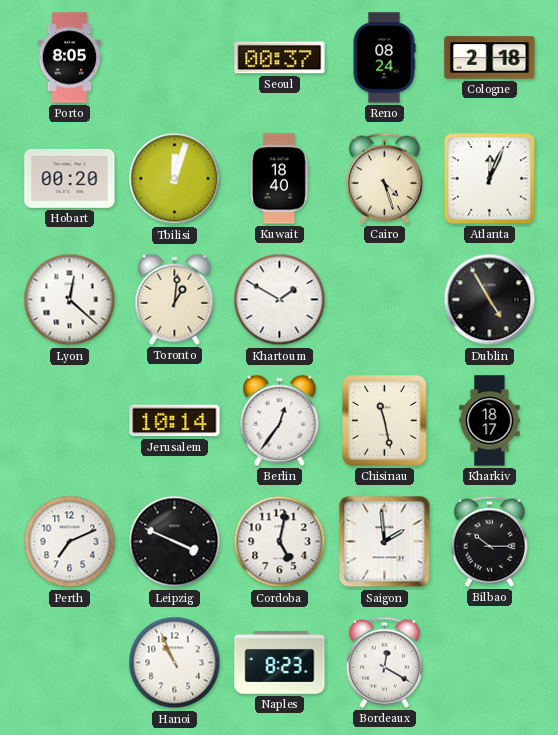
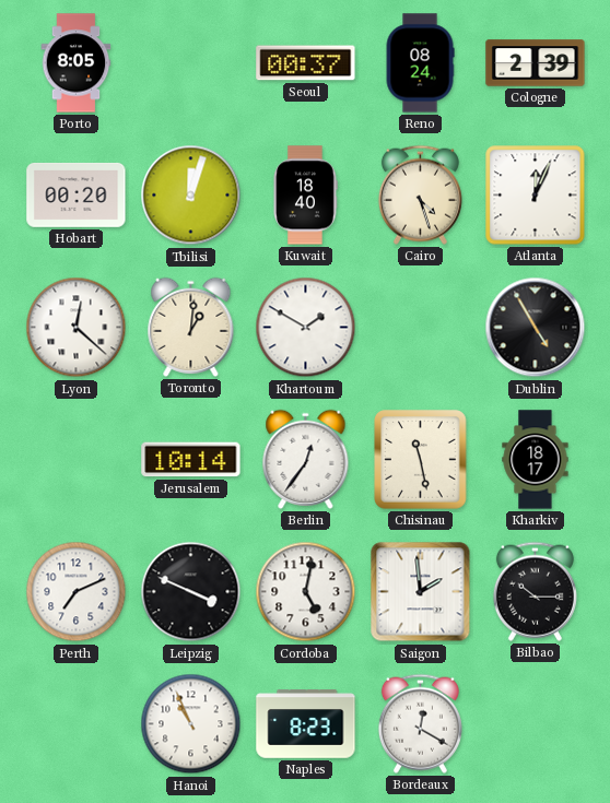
Cologne: 2:18 -> 2:39 (536, 63)
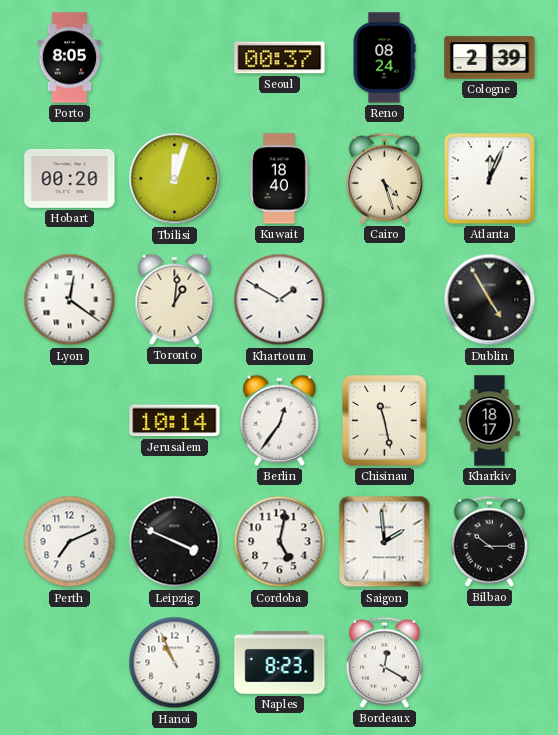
Lyon: 12:22 -> 12:21 (70, 300)
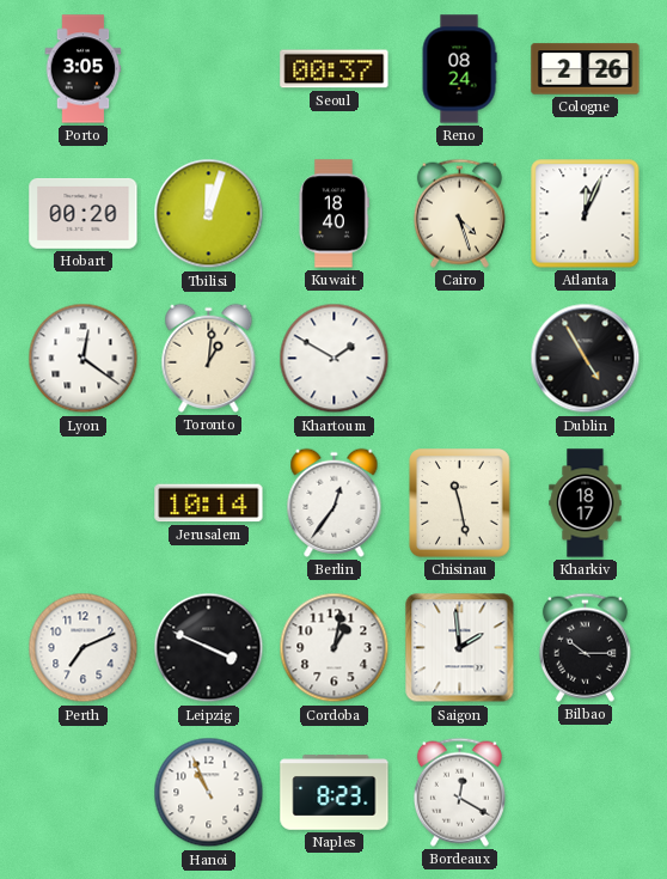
Porto: 8:05 -> 3:05 (84, 69)
Cologne: 2:39 -> 2:26 (586, 69)
Cordoba: 5:02 -> 1:02 (335, 648)
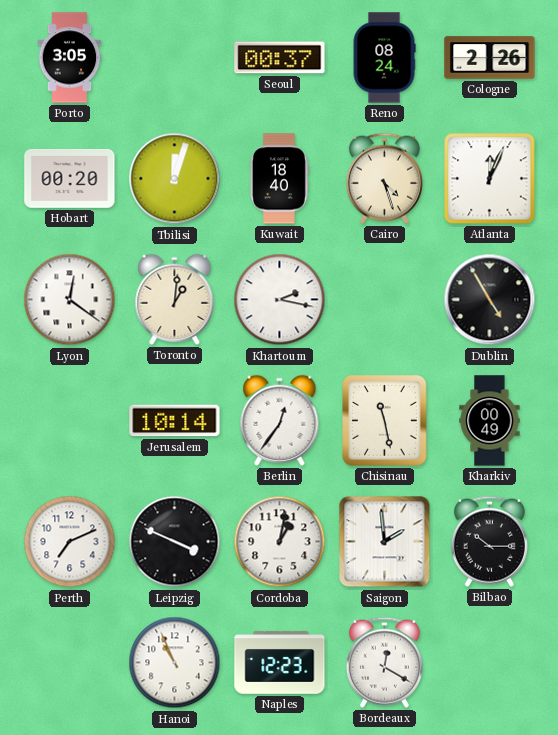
Khartoum: 1:50 -> 2:17 (280, 300)
Kharkiv: 18:17 -> 00:49 (490, 421)
Naples: 8:23 -> 12:23 (280, 663)
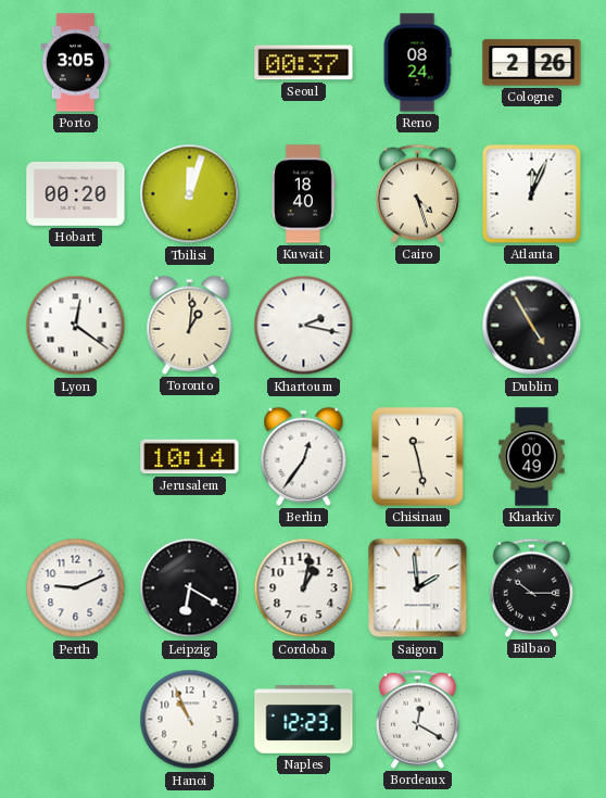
Perth: 7:11 -> 9:11 (76, 588)
Leipzig: 3:49 -> 6:20 (190, 588)
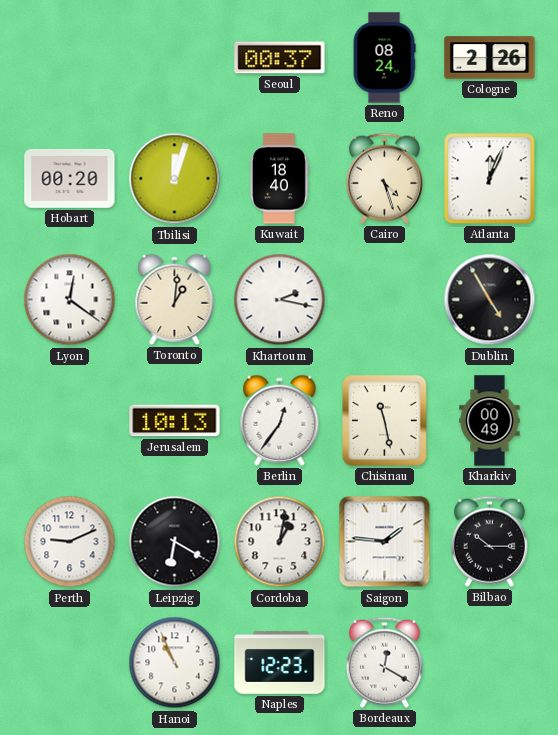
Porto: 3:05 -> none (76, 63)
Jerusalem: 10:14 -> 10:13 (175, 421)
Saigon: 1:59 -> 1:46 (385, 542)
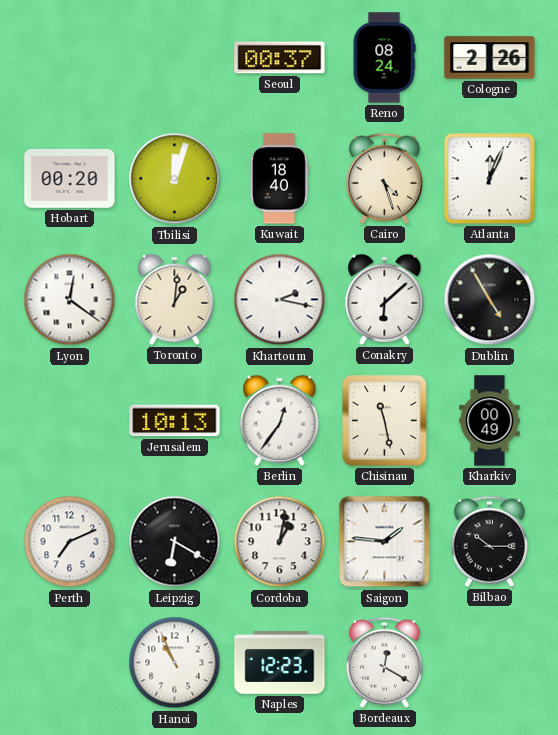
Conakry: none -> 6:08 (385, 299)
Perth: 9:11 -> 7:11 (70, 542)
